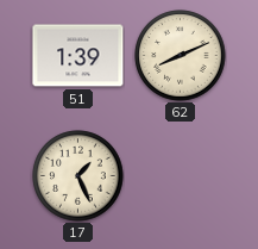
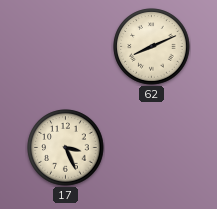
51: 1:39 -> none (78, 56)
17: 1:26 -> 3:26 (66, 148)
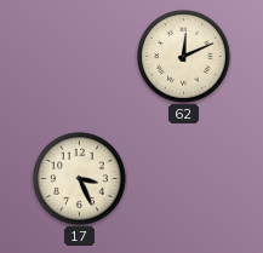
62: 8:11 -> 12:11 (184, 57)
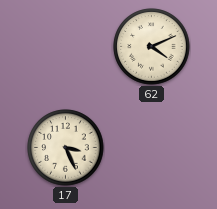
62: 12:11 -> 4:11 (152, 47)
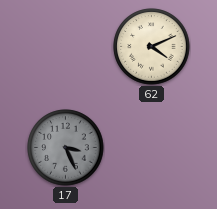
17 dial: cream -> grey (66, 148)
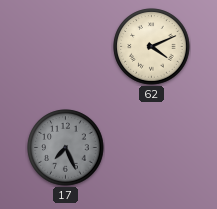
17: 3:26 -> 7:26 (66, 148)
